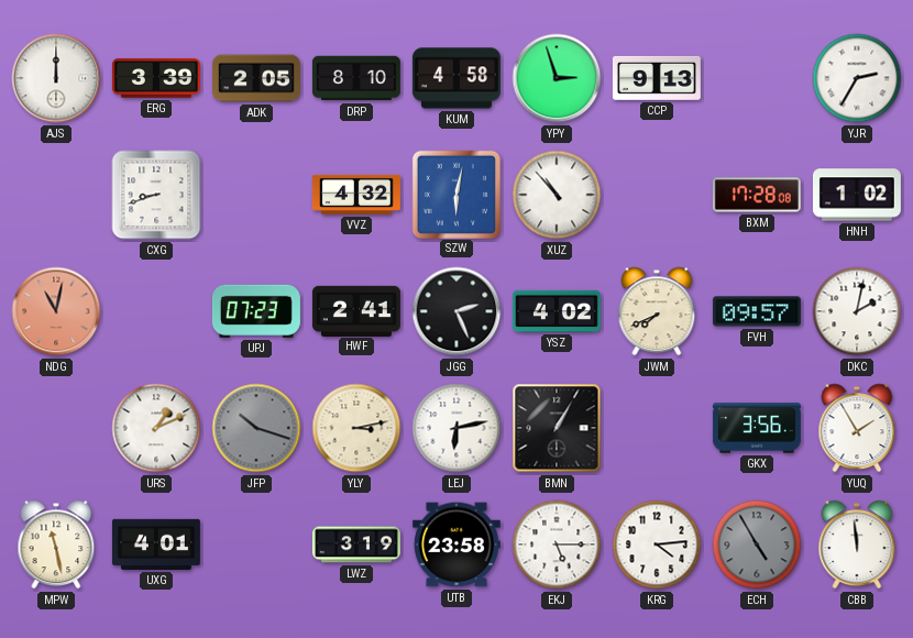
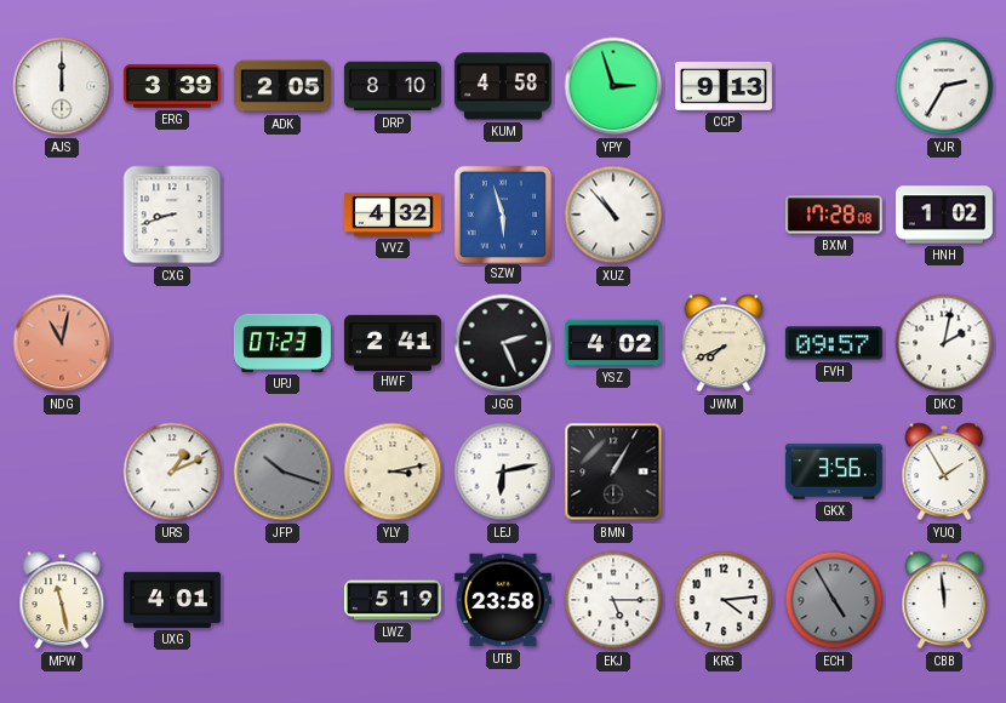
SZW: 6:02 -> 5:57 (502, 213)
LWZ: 3:19 -> 5:19 (393, 600)
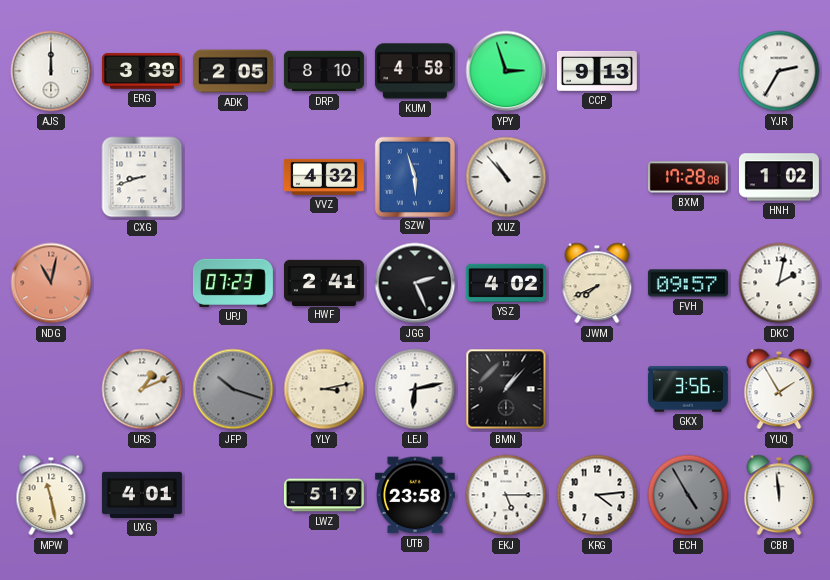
BMN: 1:05 -> 1:07 (506, 389)
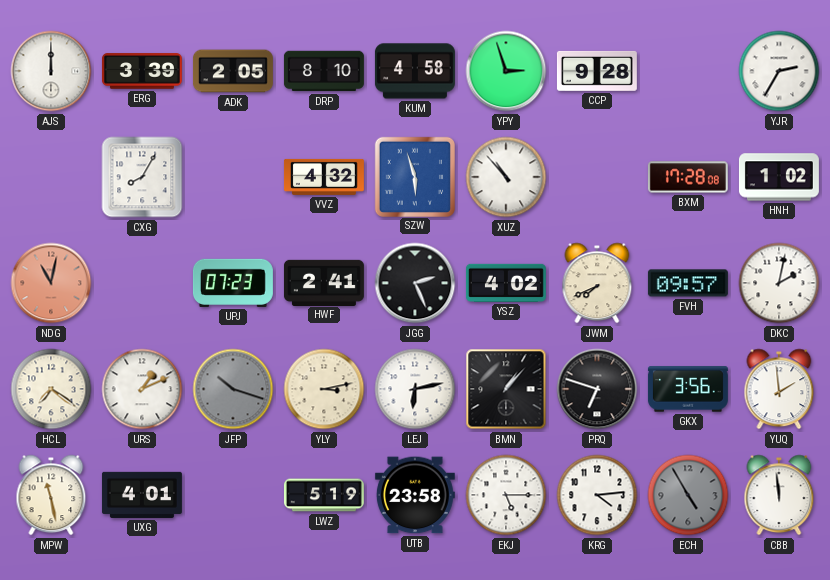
CCP: 9:13 -> 9:28 (597, 71)
CXG: 8:42 -> 8:05 (142, 177)
HCL: none -> 7:21 (51, 389)
PRQ: none -> 6:48 (597, 389)
YUQ: 1:55 -> 1:59 (779, 389)
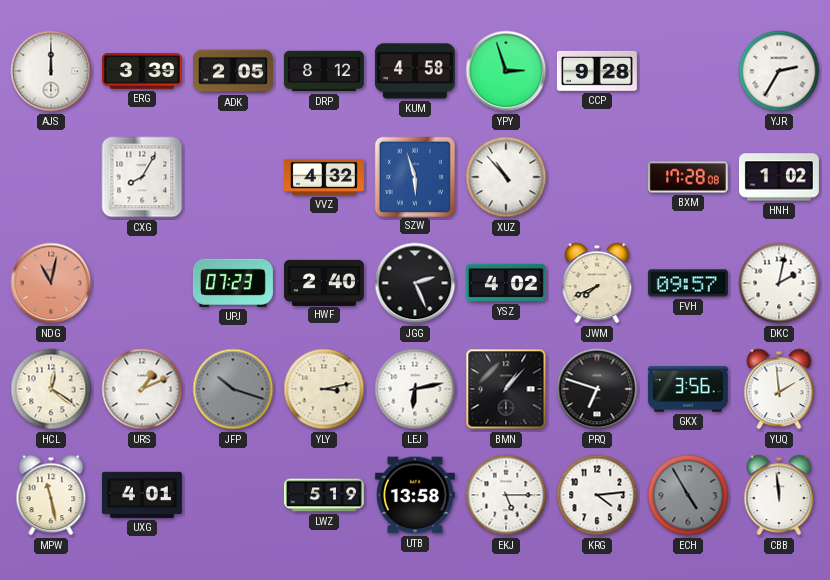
DRP: 8:10 -> 8:12 (324, 71)
HWF: 2:41 -> 2:40 (324, 282)
HCL: 7:21 -> 12:21 (51, 389)
UTB: 23:58 -> 13:58 (415, 495)
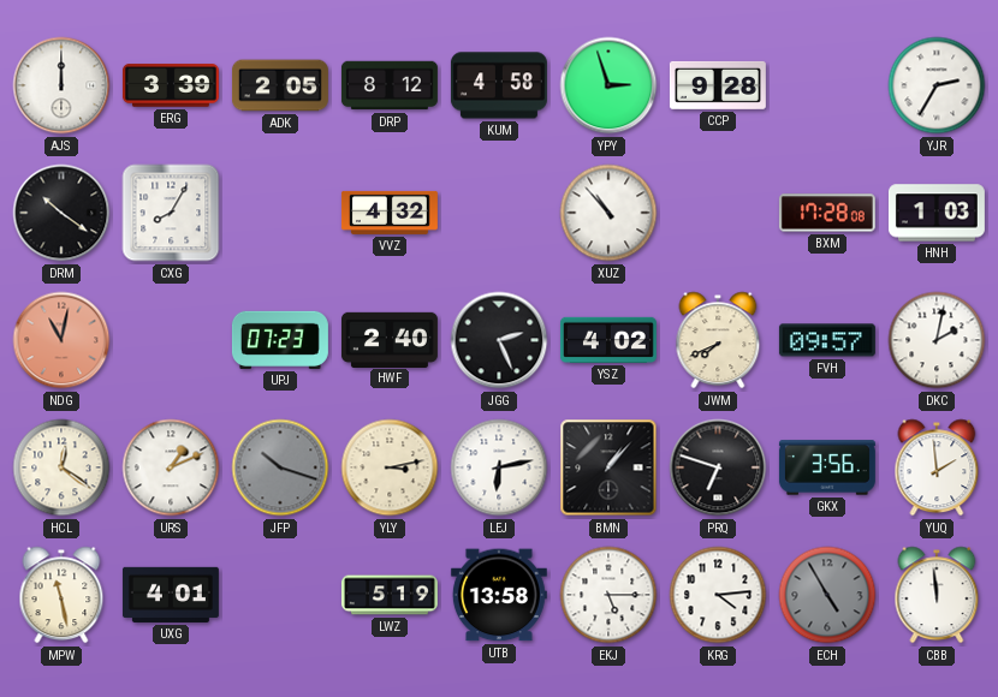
DRM: none -> 10:21 (61, 213)
SZW: 5:57 -> none (414, 176)
HNH: 1:02 -> 1:03 (937, 213)
